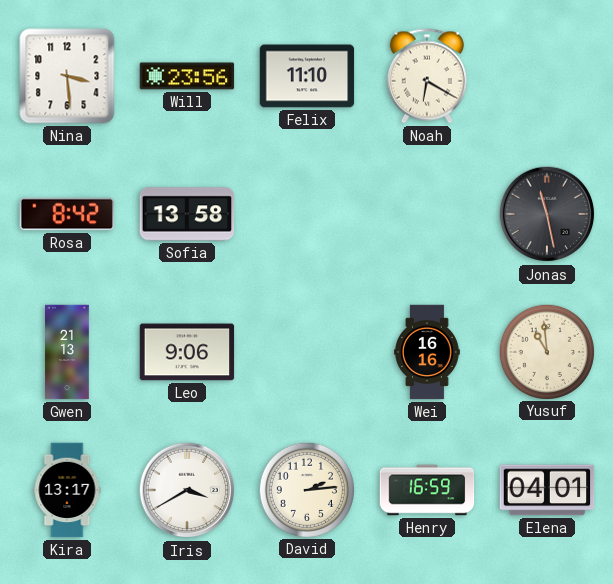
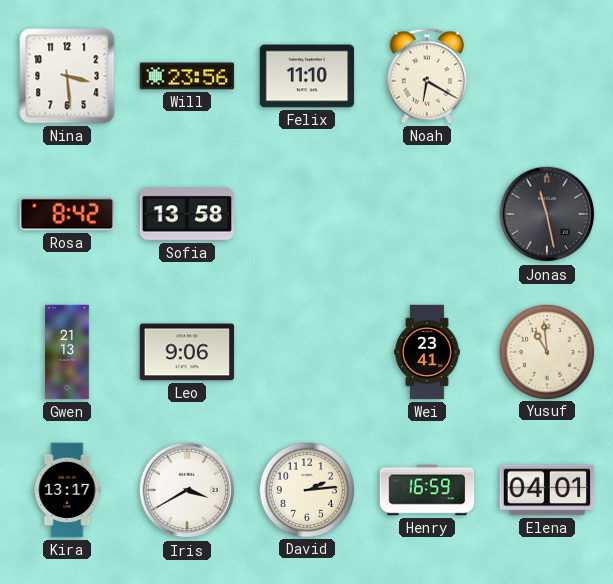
Wei: 16:16 -> 23:41 (428, 352)
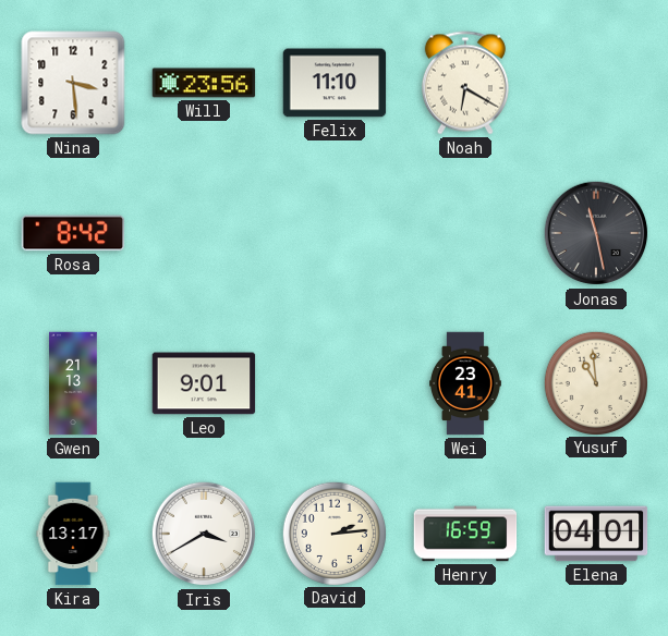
Sofia: 13:58 -> none (187, 214)
Leo: 9:06 -> 9:01 (204, 383)
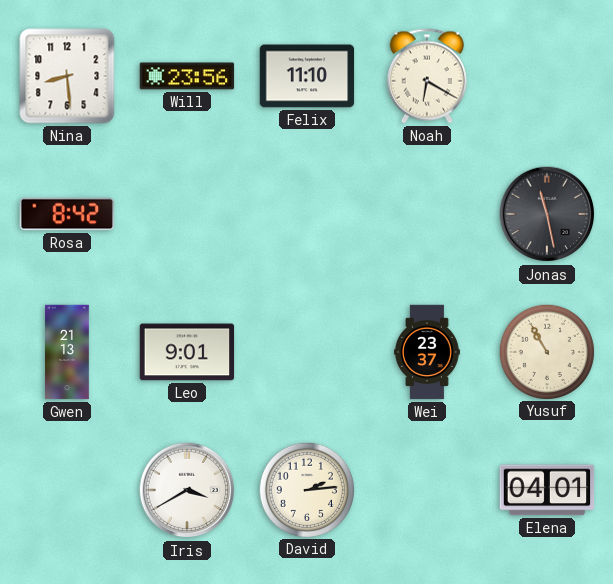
Nina: 3:29 -> 8:29 (67, 76)
Wei: 23:41 -> 23:37 (428, 352)
Yusuf: 10:59 -> 10:55 (546, 351)
Kira: 13:17 -> none (73, 534)
Henry: 16:59 -> none (465, 534)
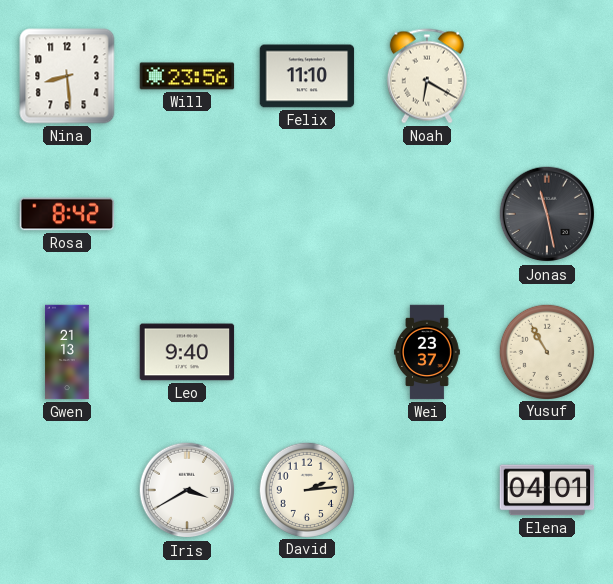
Leo: 9:01 -> 9:40 (187, 352)
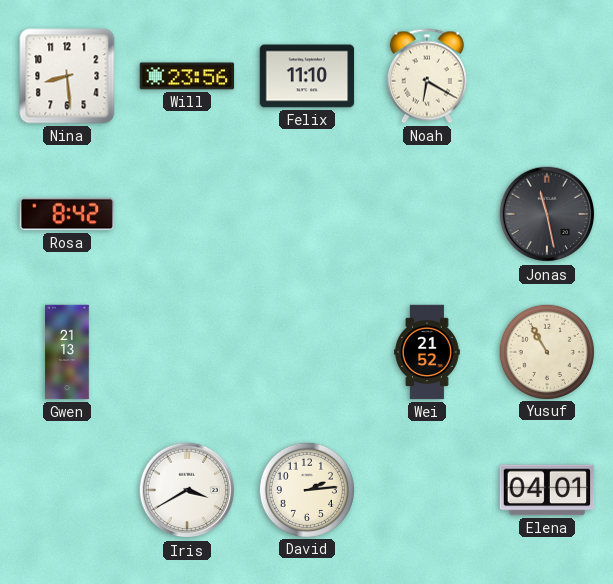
Leo: 9:40 -> none (187, 352)
Wei: 23:37 -> 21:52 (428, 352)
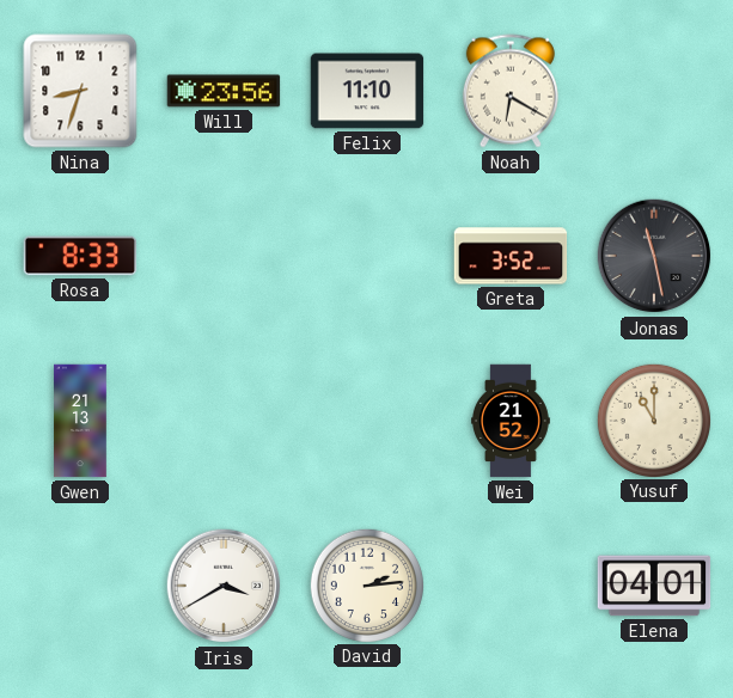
Nina: 8:29 -> 8:33 (80, 91)
Rosa: 8:42 -> 8:33 (80, 256)
Greta: none -> 3:52 (511, 256)
Yusuf: 10:55 -> 11:00 (653, 420)
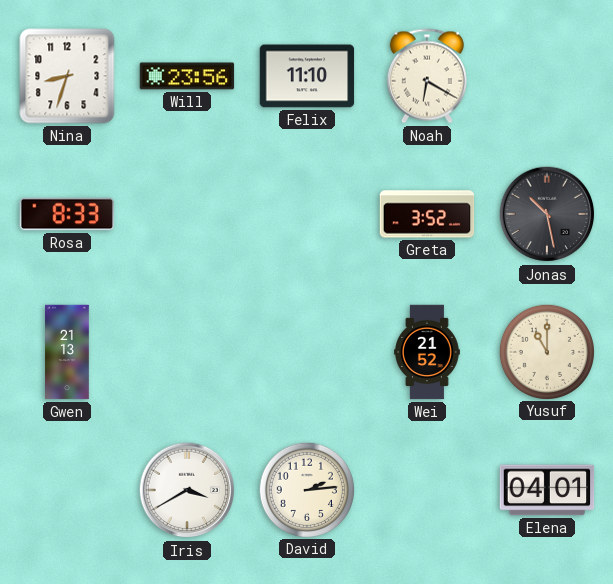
Jonas: 11:28 -> 10:28 (547, 214)
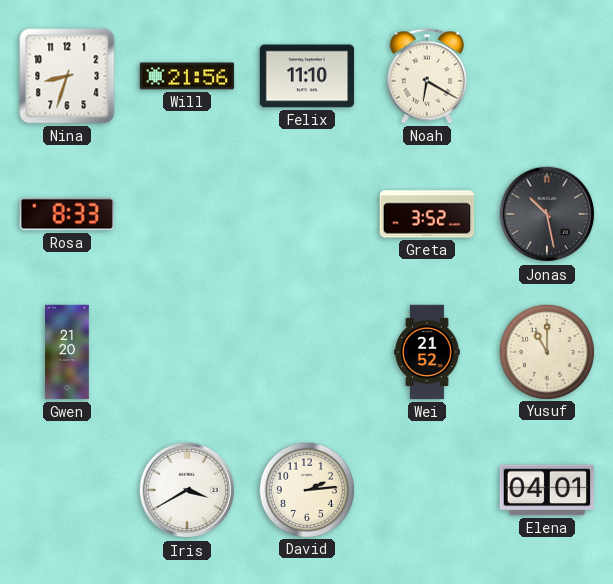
Will: 23:56 -> 21:56 (187, 76)
Gwen: 21:13 -> 21:20 (67, 352)
